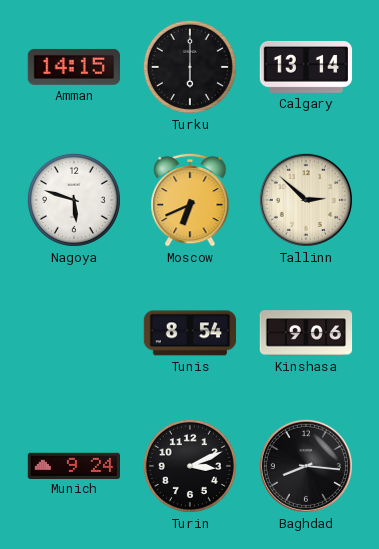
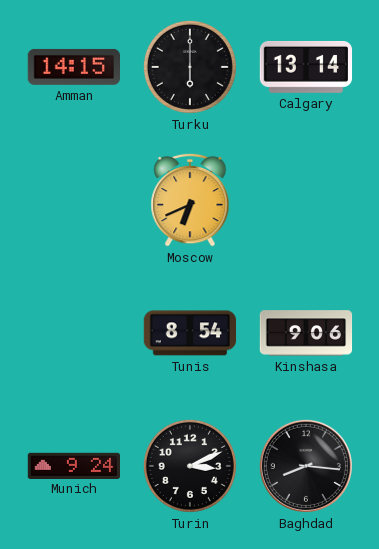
Nagoya: 5:48 -> none (74, 200)
Tallinn: 2:52 -> none (306, 200)
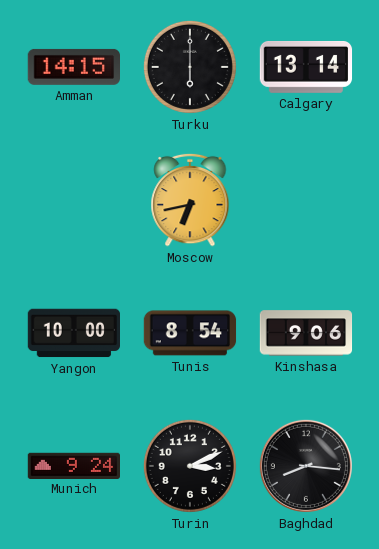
Moscow: 6:41 -> 6:43 (190, 200)
Yangon: none -> 10:00 (73, 333)
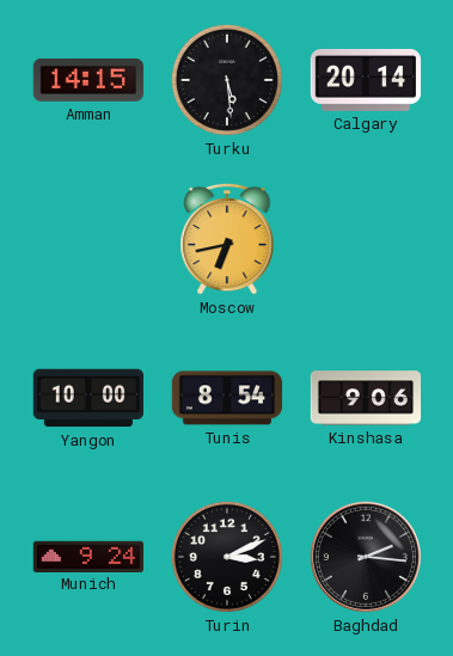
Turku: 6:00 -> 5:29 (227, 80)
Calgary: 13:14 -> 20:14 (366, 80)
Baghdad: 8:16 -> 2:16 (366, 557)
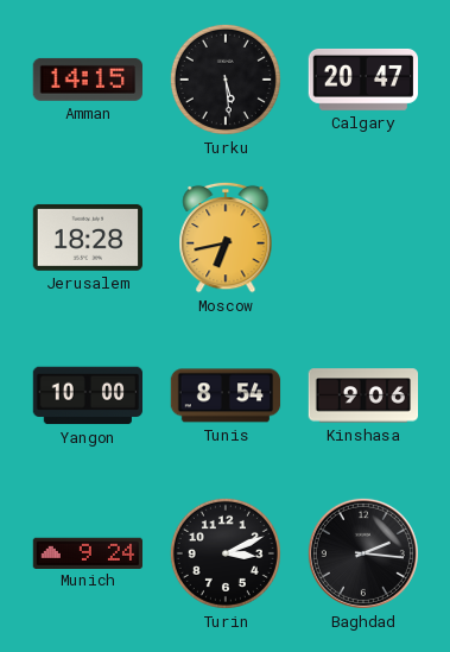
Calgary: 20:14 -> 20:47 (363, 80)
Jerusalem: none -> 18:28 (87, 238)
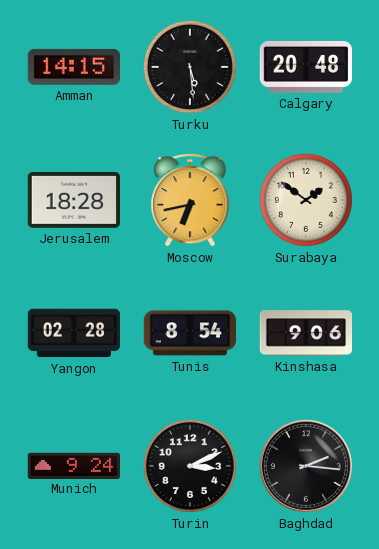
Calgary: 20:47 -> 20:48 (306, 67)
Surabaya: none -> 1:51 (306, 200)
Yangon: 10:00 -> 02:28 (73, 333)
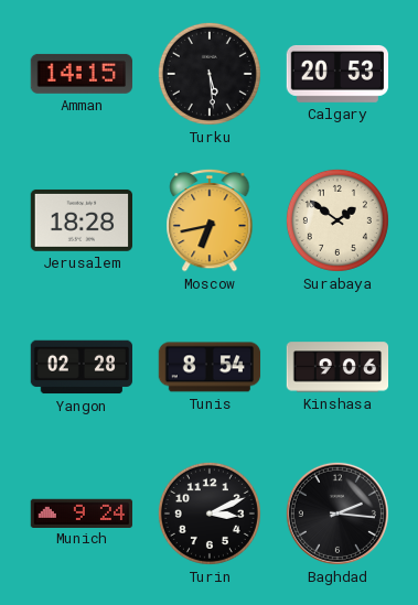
Calgary: 20:48 -> 20:53 (337, 74)
